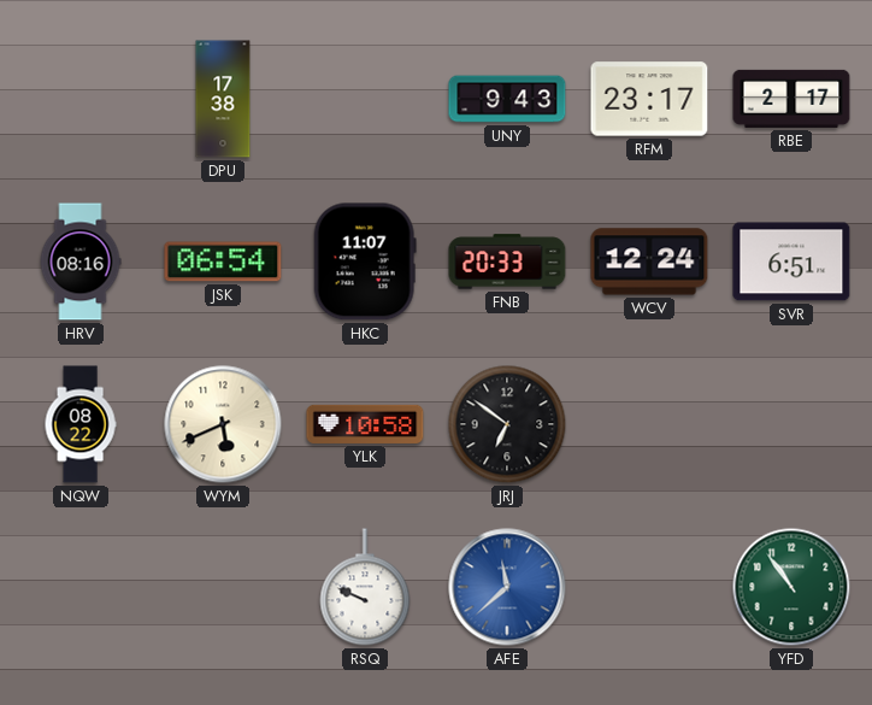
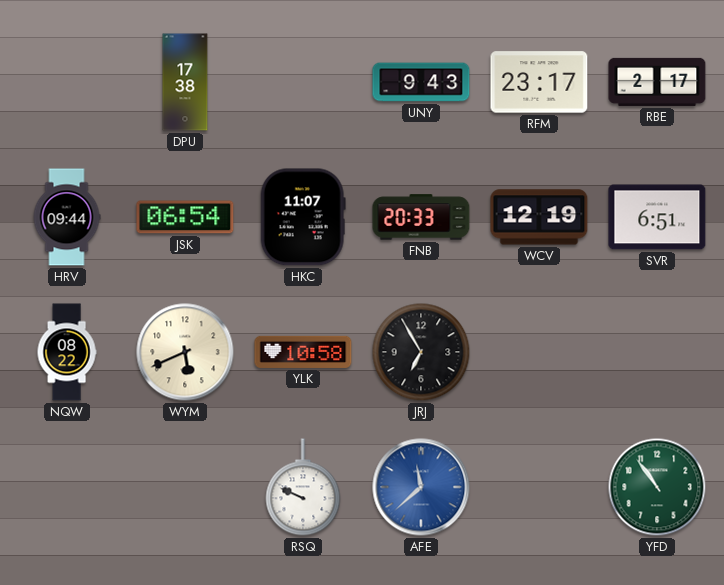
HRV: 08:16 -> 09:44 (67, 217)
WCV: 12:24 -> 12:19 (539, 217)
JRJ: 6:51 -> 6:55 (421, 352)
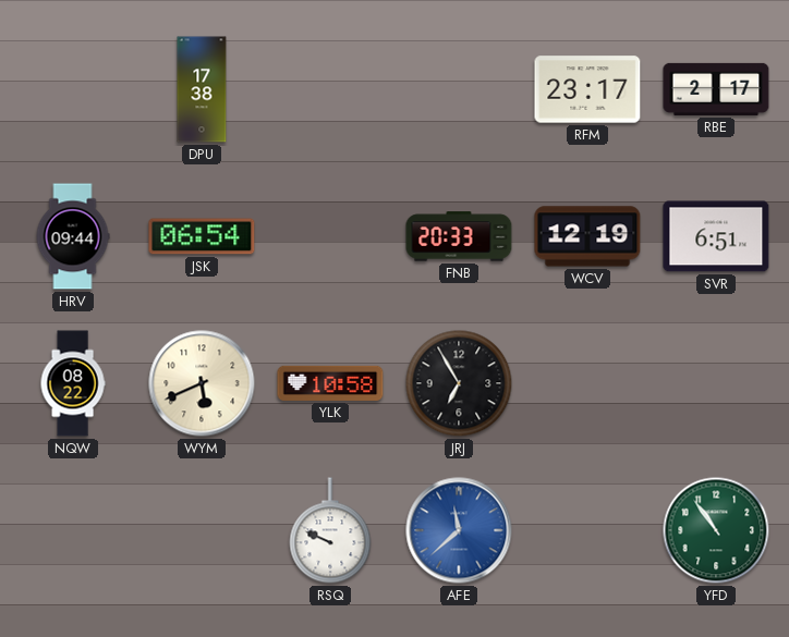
UNY: 9:43 -> none (421, 82)
HKC: 11:07 -> none (303, 217)
